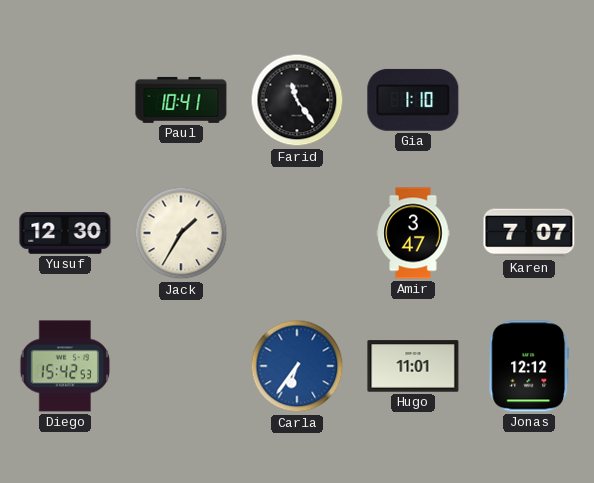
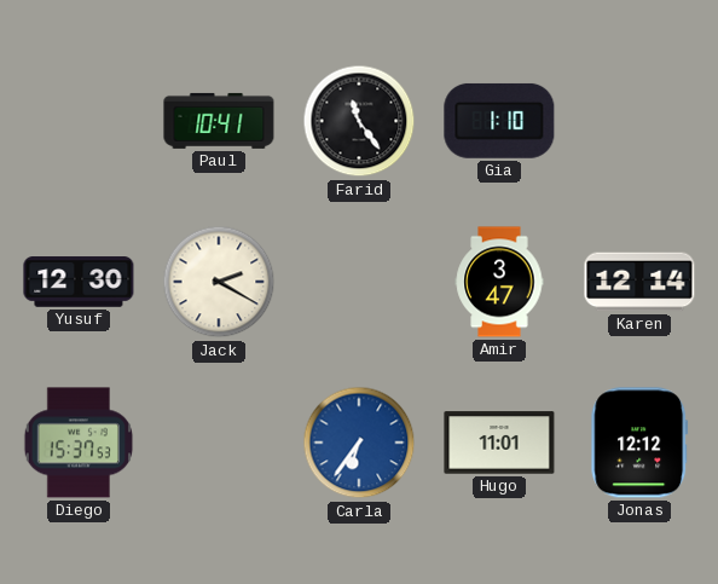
Jack: 1:35 -> 2:20 (219, 282)
Karen: 7:07 -> 12:14 (639, 282)
Diego: 15:42 -> 15:37 (79, 443)
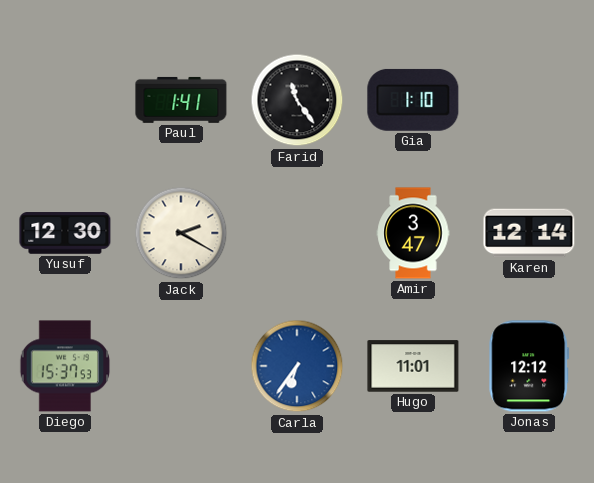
Paul: 10:41 -> 1:41 (181, 100)
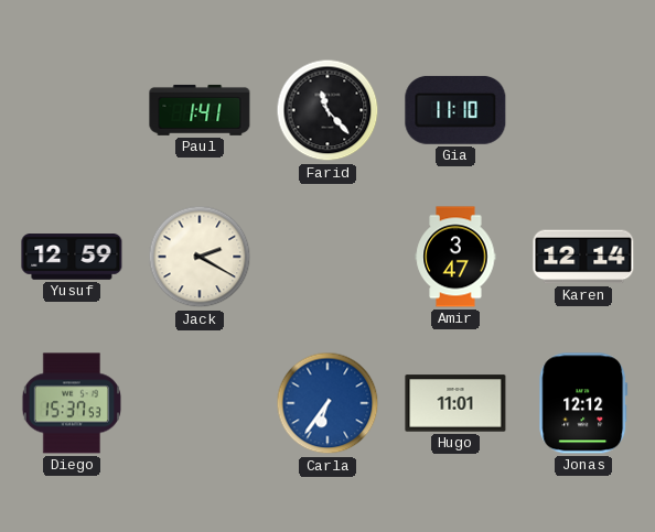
Farid: 11:24 -> 11:23 (327, 110)
Gia: 1:10 -> 11:10 (455, 110)
Yusuf: 12:30 -> 12:59 (72, 257)
